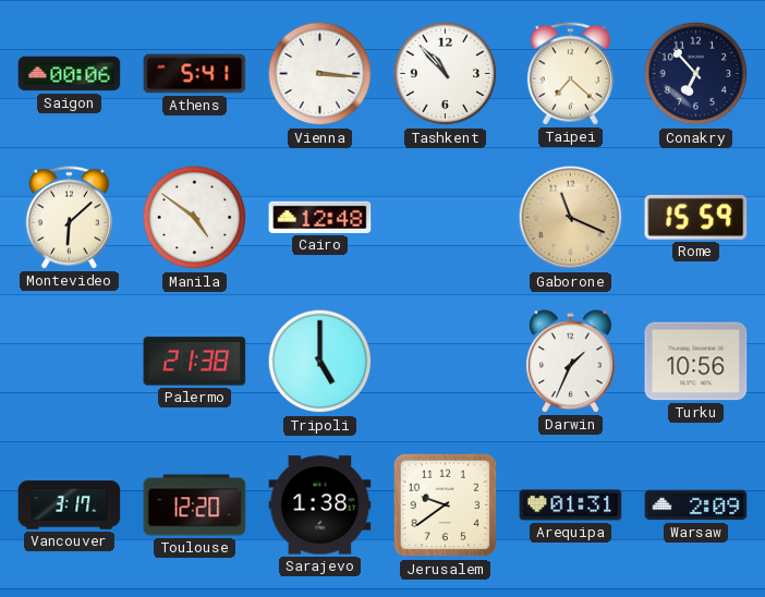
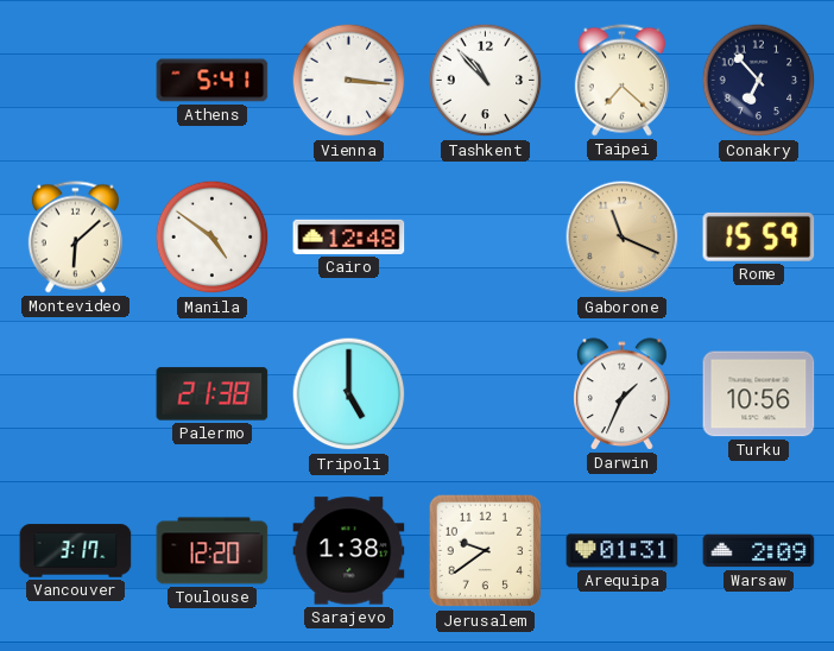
Saigon: 00:06 -> none (70, 74)
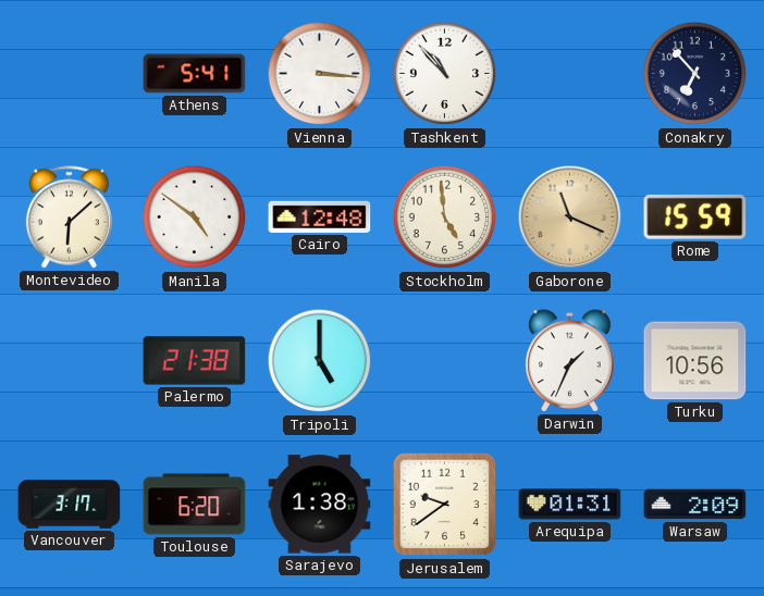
Taipei: 7:22 -> none (621, 81)
Stockholm: none -> 4:59 (445, 218)
Toulouse: 12:20 -> 6:20 (195, 505)
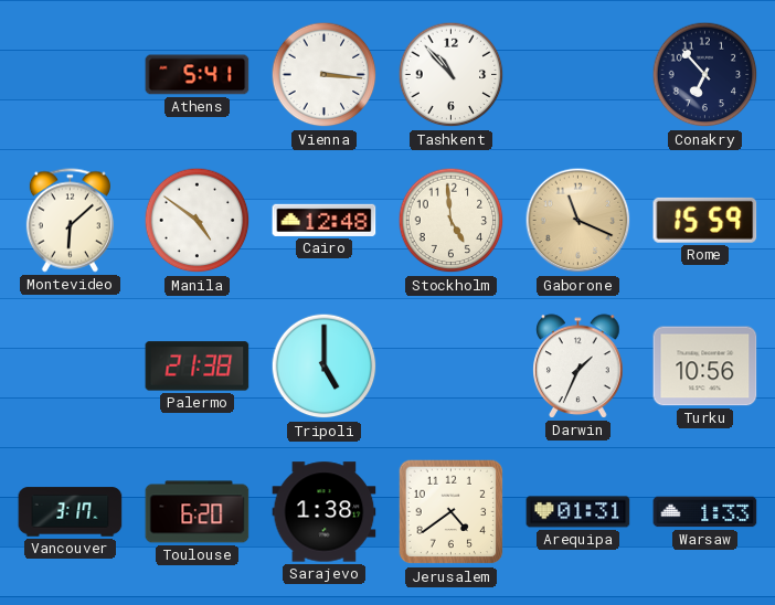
Jerusalem: 9:39 -> 4:39 (452, 512)
Warsaw: 2:09 -> 1:33 (705, 512)
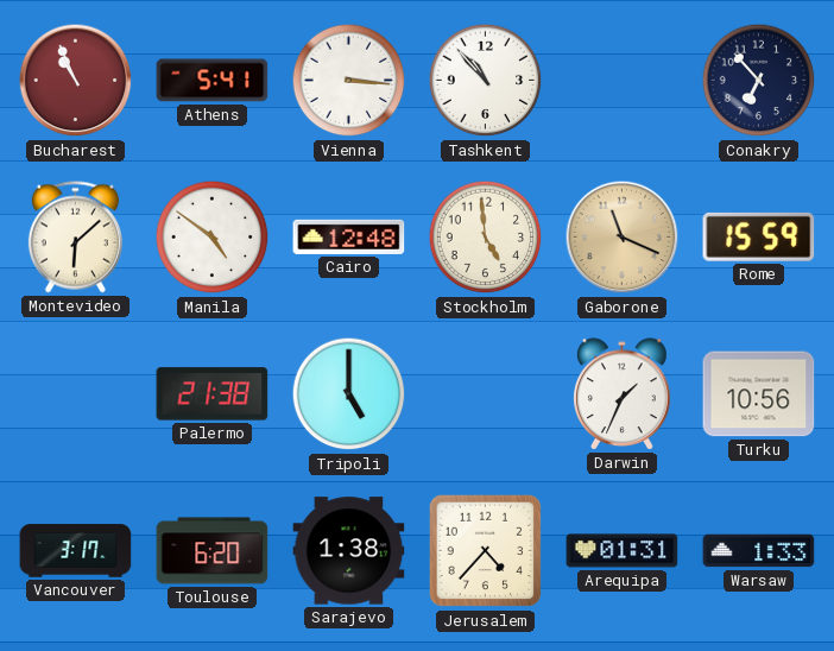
Bucharest: none -> 10:56 (76, 81)
Jerusalem: 4:39 -> 4:37 (486, 551)
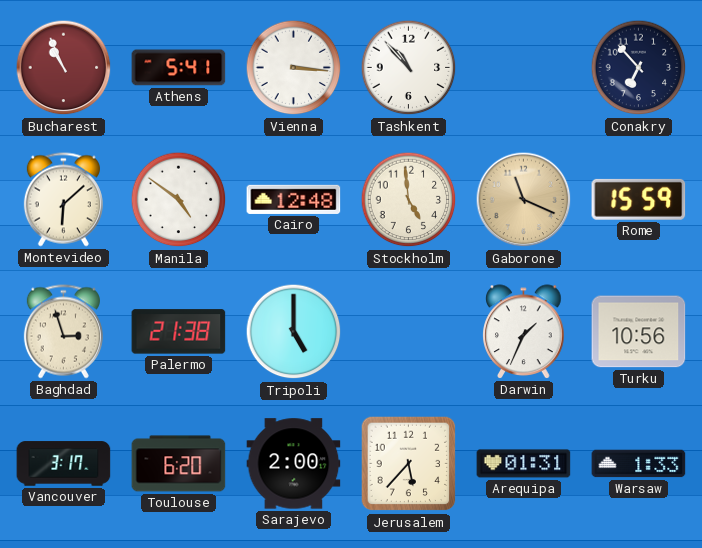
Baghdad: none -> 2:57 (63, 332)
Sarajevo: 1:38 -> 2:00 (294, 464)
Jerusalem: 4:37 -> 5:37 (409, 464)
